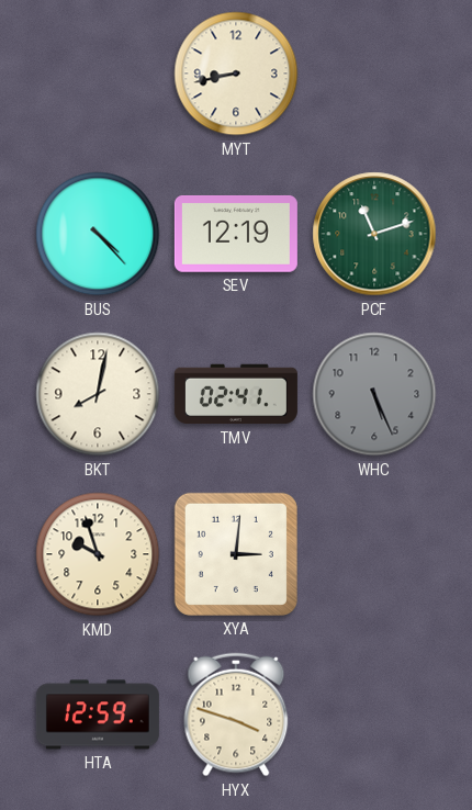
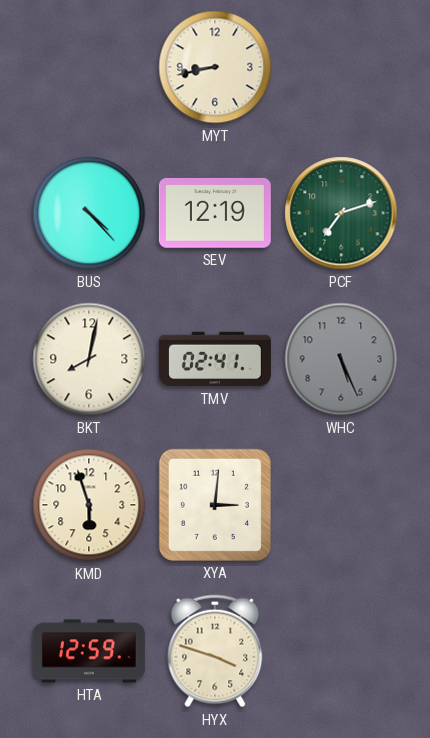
PCF: 11:12 -> 7:12 (341, 213)
KMD: 9:57 -> 5:57 (89, 505)
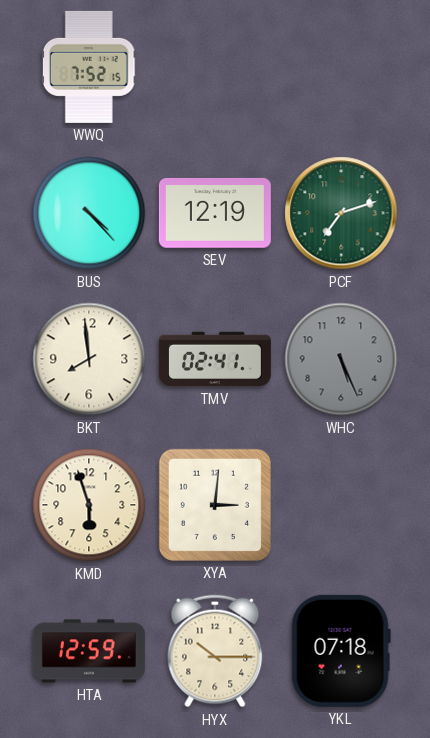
WWQ: none -> 7:52 (89, 67)
MYT: 8:43 -> none (215, 67)
BKT: 8:02 -> 7:59 (89, 359)
HYX: 3:48 -> 10:15 (215, 651)
YKL: none -> 07:18 (341, 651)
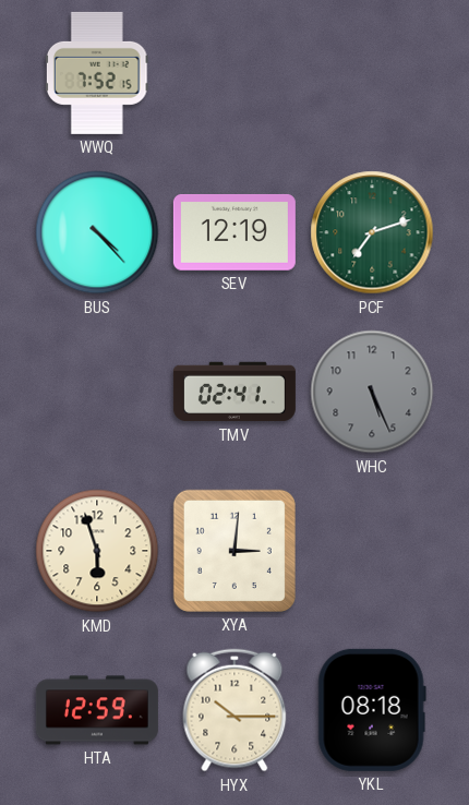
BKT: 7:59 -> none (89, 359)
YKL: 07:18 -> 08:18 (372, 710)
